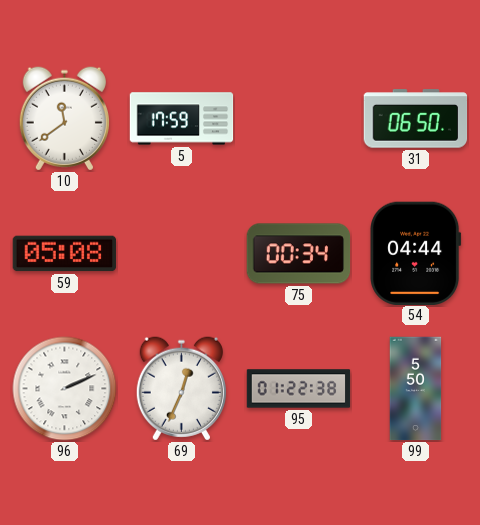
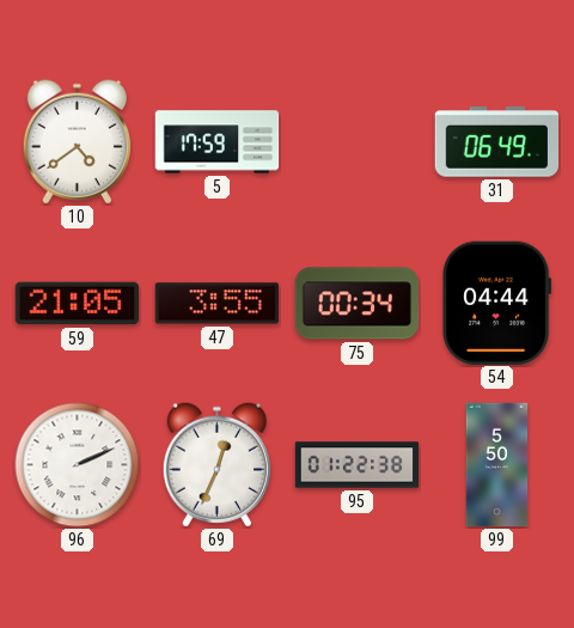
10: 11:39 -> 4:39 (77, 142)
31: 06:50 -> 06:49 (497, 142)
59: 05:08 -> 21:05 (78, 304)
47: none -> 3:55 (218, 304)
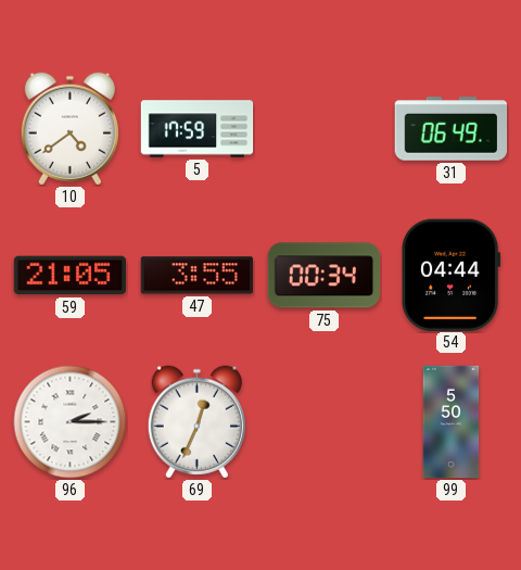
96: 2:11 -> 2:15 (71, 422)
95: 01:22 -> none (358, 465)
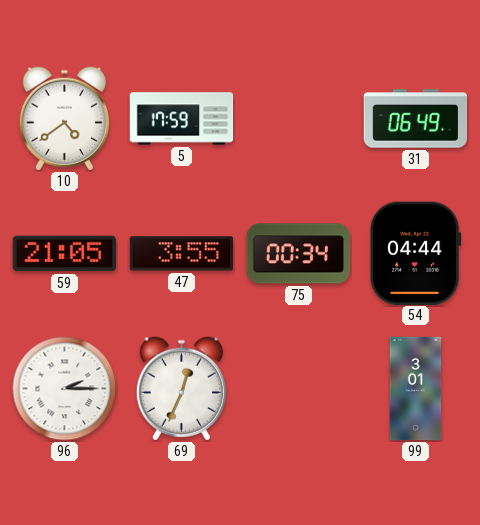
99: 5:50 -> 3:01 (416, 389)
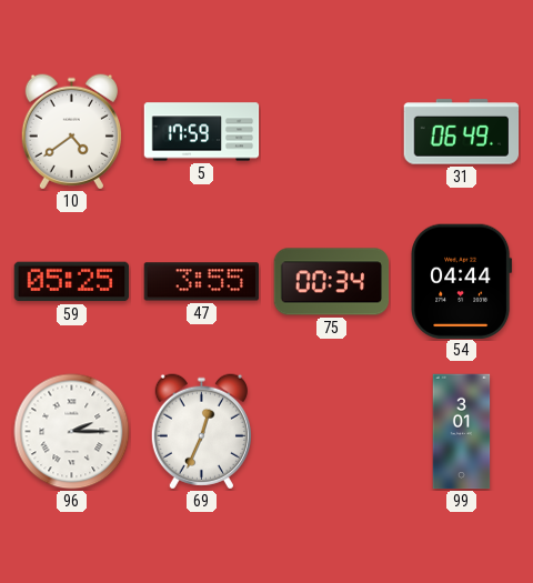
59: 21:05 -> 05:25 (72, 282)
